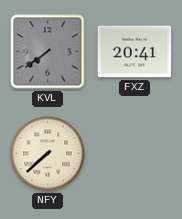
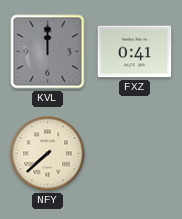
KVL: 7:39 -> 12:00 (48, 52)
FXZ: 20:41 -> 0:41 (135, 52)
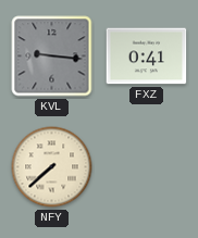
KVL: 12:00 -> 9:16 (52, 57)
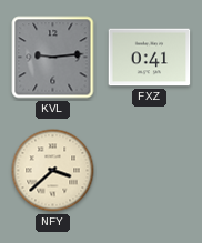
KVL: 9:16 -> 9:14 (53, 58)
NFY: 7:38 -> 3:38 (53, 171)
